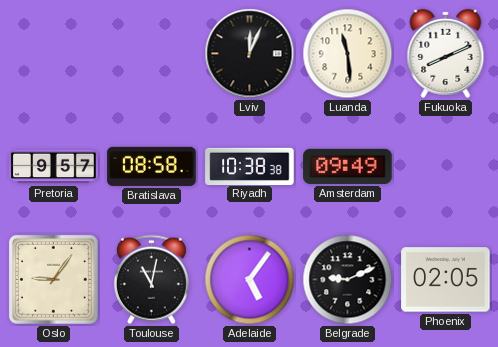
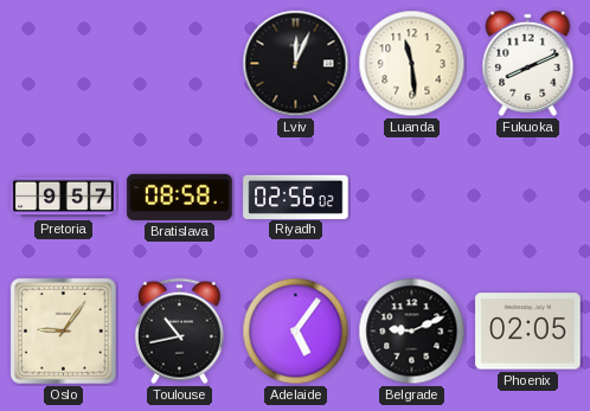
Riyadh: 10:38 -> 02:56 (296, 197)
Amsterdam: 09:49 -> none (348, 166)
Toulouse: 11:02 -> 10:43 (179, 332)
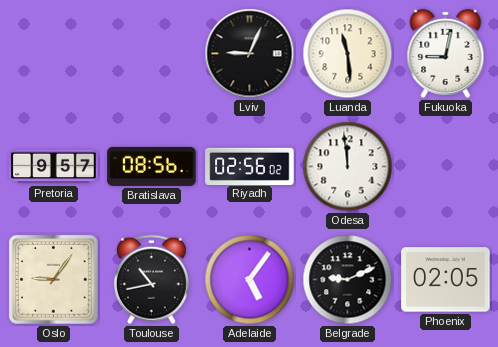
Lviv: 12:04 -> 9:04 (250, 54)
Fukuoka: 8:11 -> 9:02 (446, 53)
Bratislava: 08:58 -> 08:56 (152, 166)
Odesa: none -> 11:59 (348, 167)
